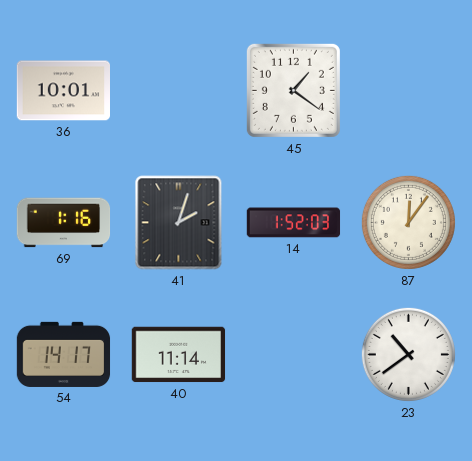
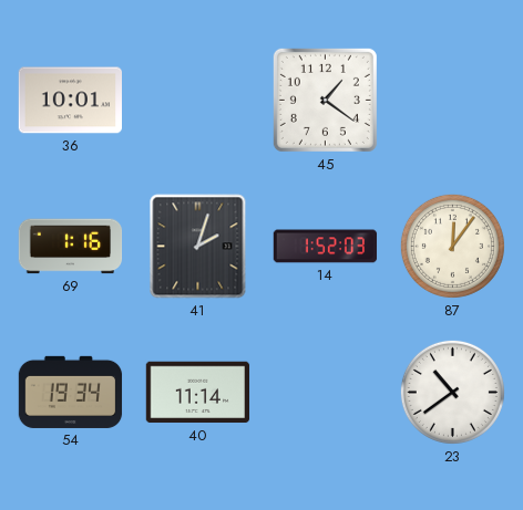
54: 14:17 -> 19:34 (71, 392)
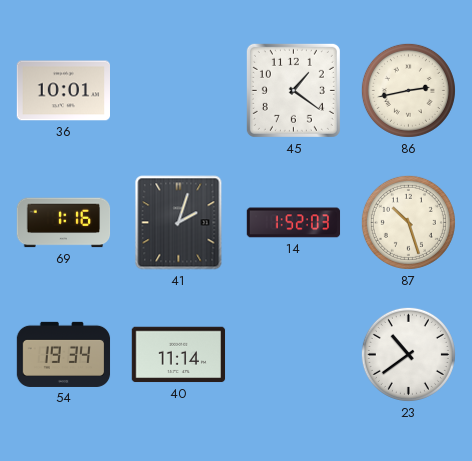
86: none -> 2:43 (408, 90)
87: 12:06 -> 10:27 (408, 222)
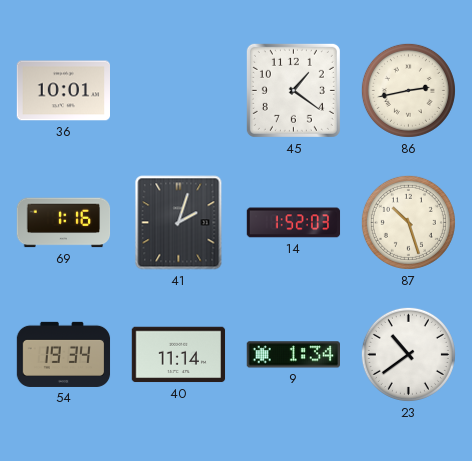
9: none -> 1:34 (293, 355)
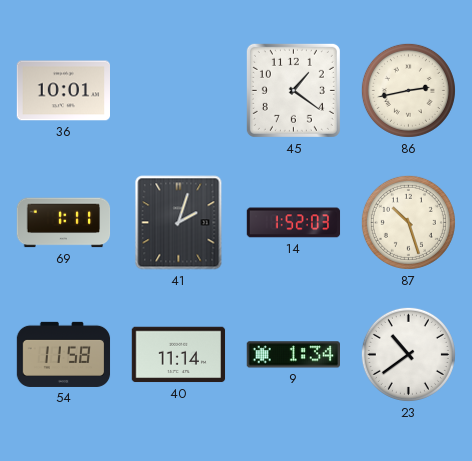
69: 1:16 -> 1:11 (64, 223)
54: 19:34 -> 11:58 (64, 354)
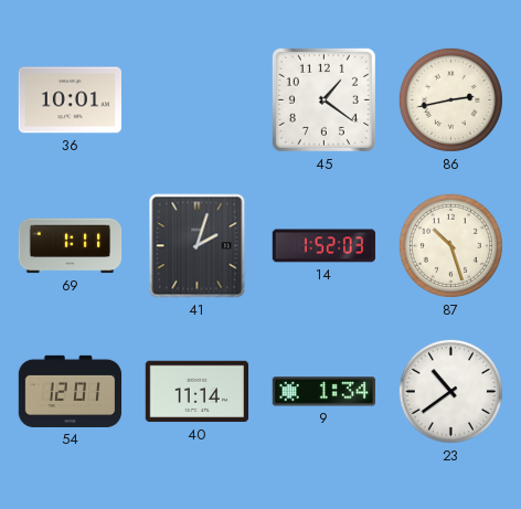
54: 11:58 -> 12:01 (71, 391)
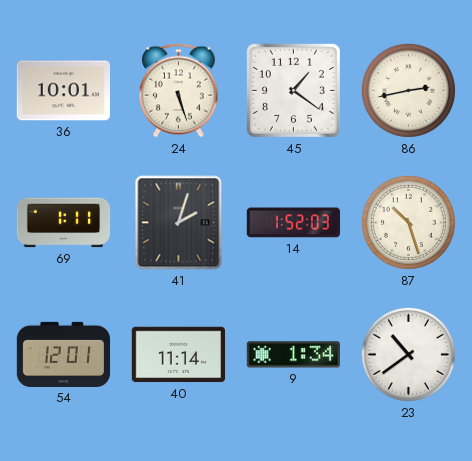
24: none -> 5:27 (178, 91)
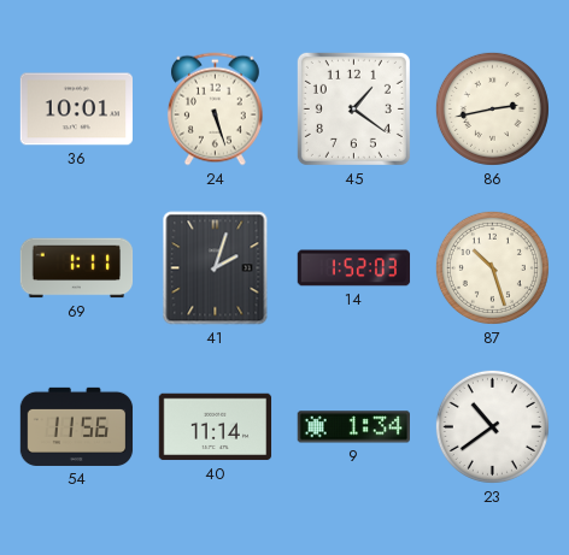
54: 12:01 -> 11:56 (77, 426)
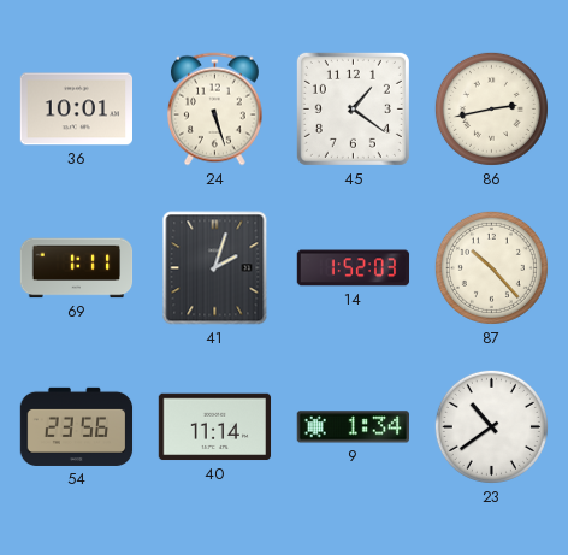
87: 10:27 -> 10:23 (491, 267)
54: 11:56 -> 23:56 (77, 426)
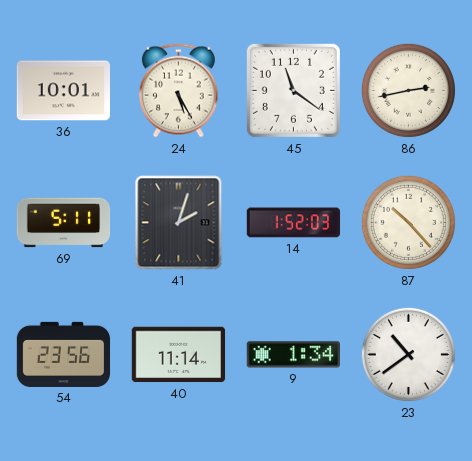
24: 5:27 -> 5:25 (178, 91)
45: 1:21 -> 11:21 (293, 90)
69: 1:11 -> 5:11 (64, 223)
